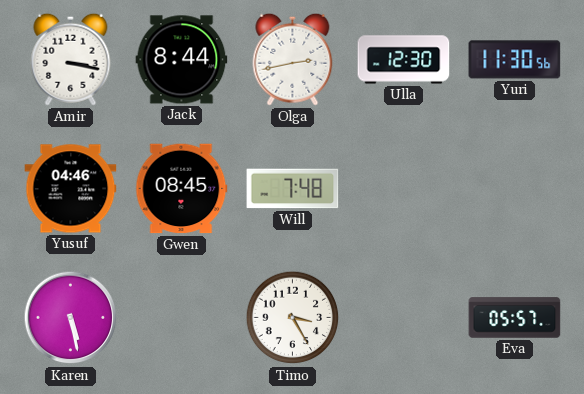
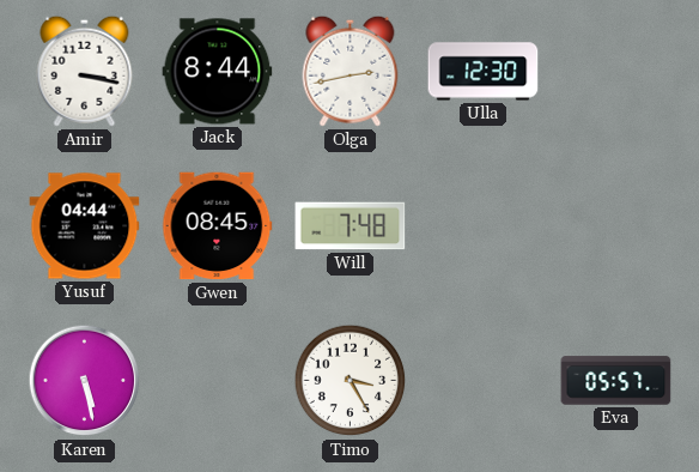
Yuri: 11:30 -> none (515, 60)
Yusuf: 04:46 -> 04:44 (85, 226)
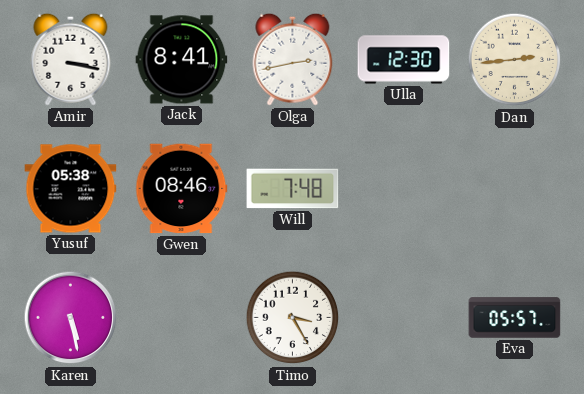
Jack: 8:44 -> 8:41 (182, 60)
Dan: none -> 2:44 (515, 60)
Yusuf: 04:44 -> 05:38 (71, 189)
Gwen: 08:45 -> 08:46 (182, 189)
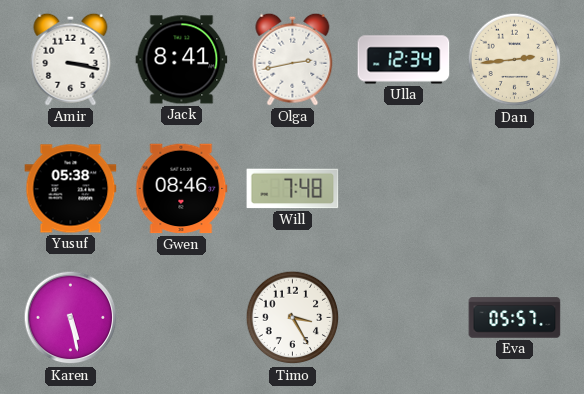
Ulla: 12:30 -> 12:34 (404, 60)
